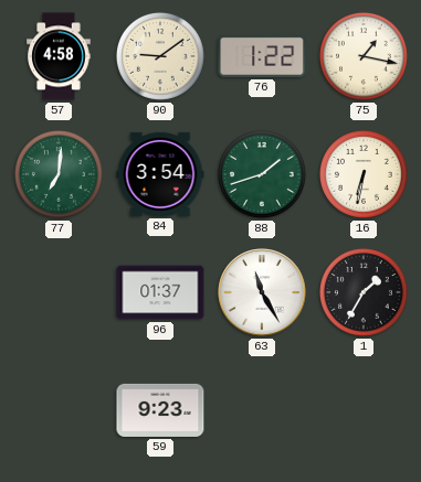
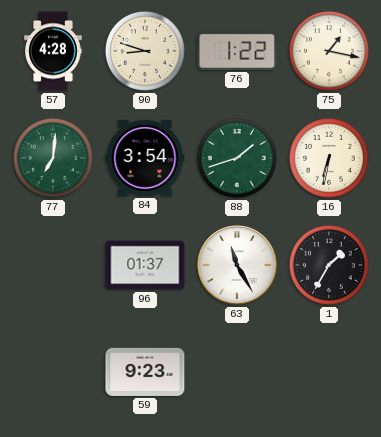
57: 4:58 -> 4:28 (53, 51)
90: 9:09 -> 8:48 (145, 51)
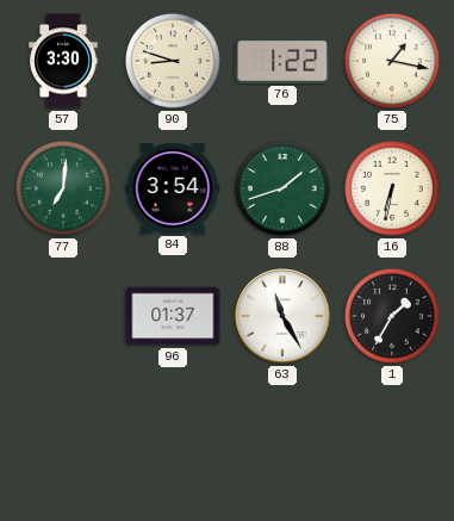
57: 4:28 -> 3:30 (63, 61)
59: 9:23 -> none (145, 372)
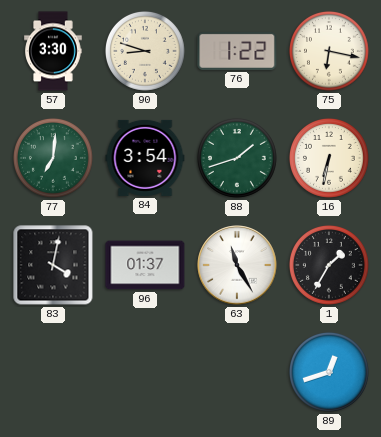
75: 1:17 -> 6:17 (329, 51)
83: none -> 4:02 (53, 265)
89: none -> 12:42 (329, 372)
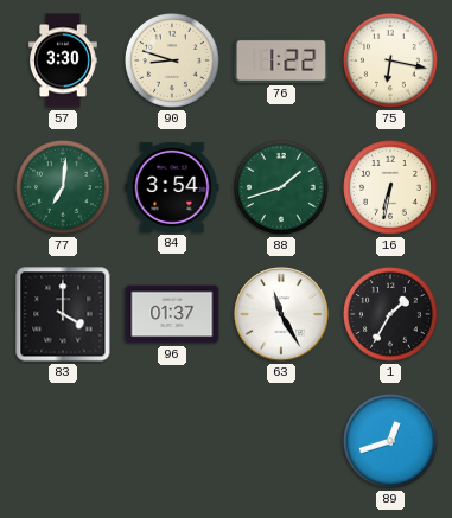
83: 4:02 -> 4:00 (63, 314)
